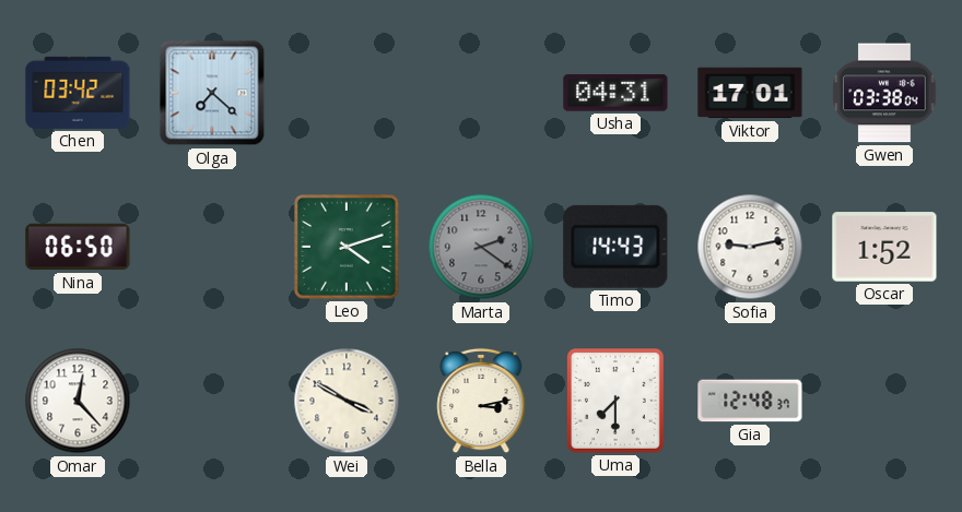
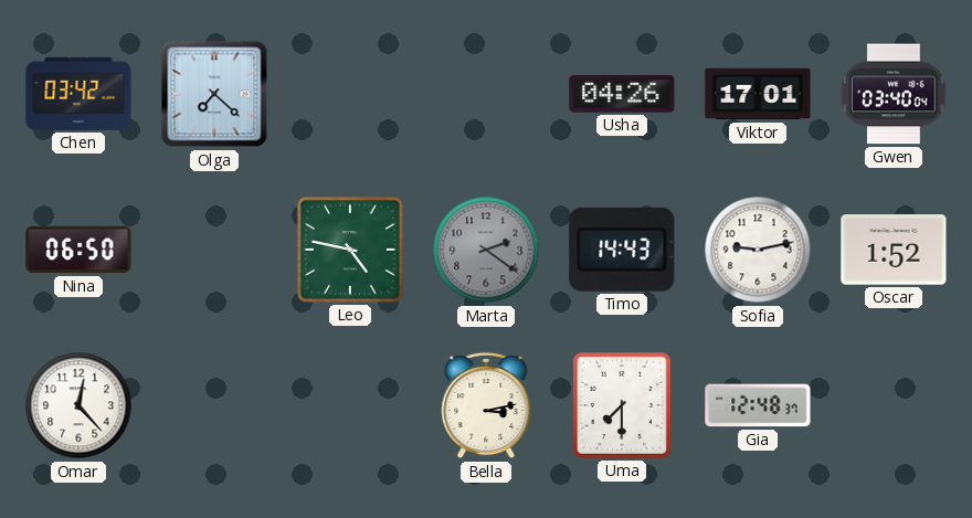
Usha: 04:31 -> 04:26 (622, 94)
Gwen: 03:38 -> 03:40 (894, 94)
Leo: 4:12 -> 4:47 (350, 250)
Wei: 3:50 -> none (347, 401)
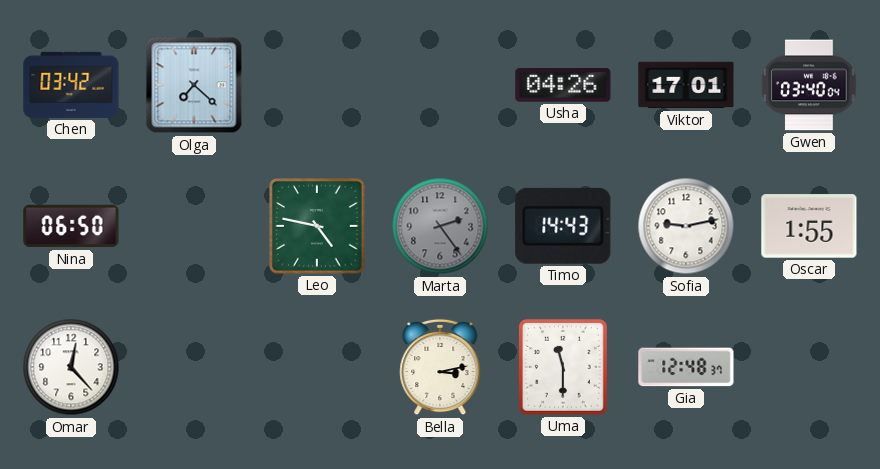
Marta: 2:21 -> 2:24 (440, 226)
Oscar: 1:52 -> 1:55 (809, 226)
Uma: 7:30 -> 11:30 (563, 368)
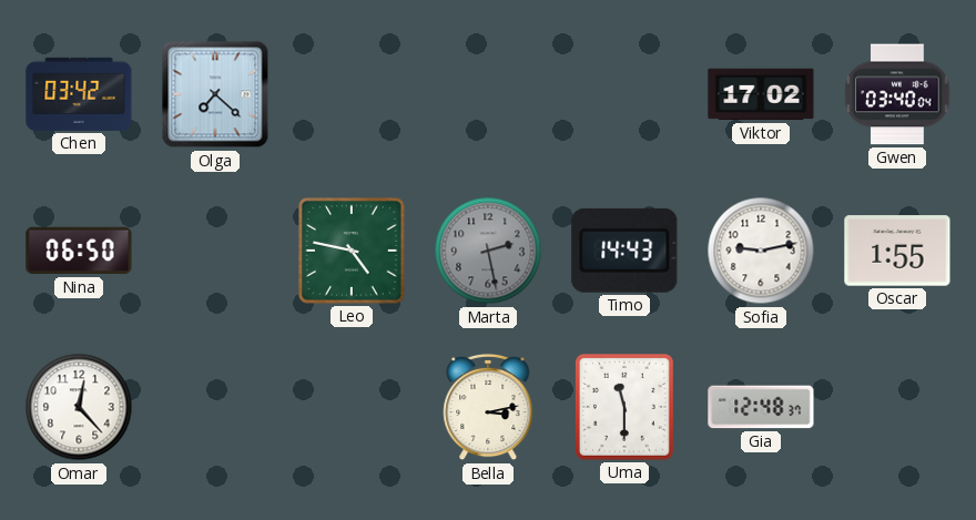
Usha: 04:26 -> none (563, 85)
Viktor: 17:01 -> 17:02 (761, 94)
Marta: 2:24 -> 2:28 (488, 251)
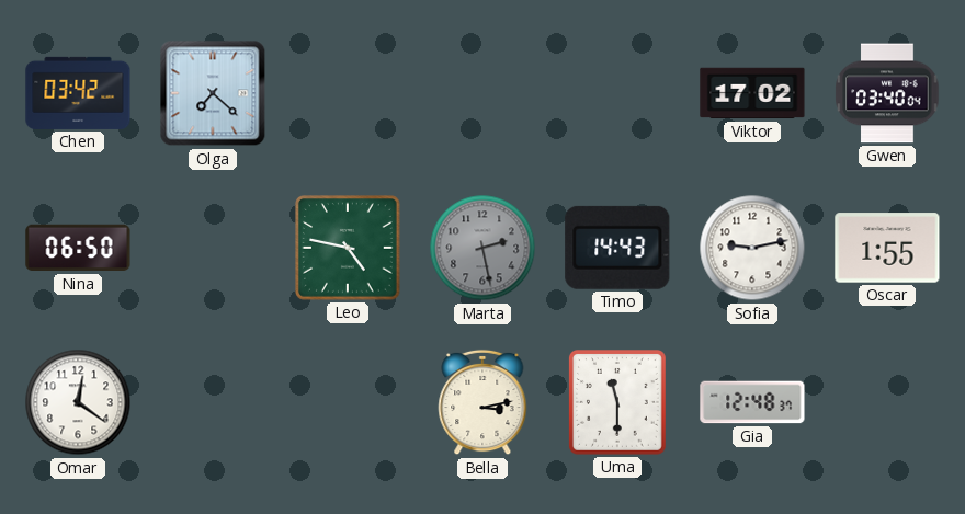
Omar: 12:23 -> 12:21 (78, 402)
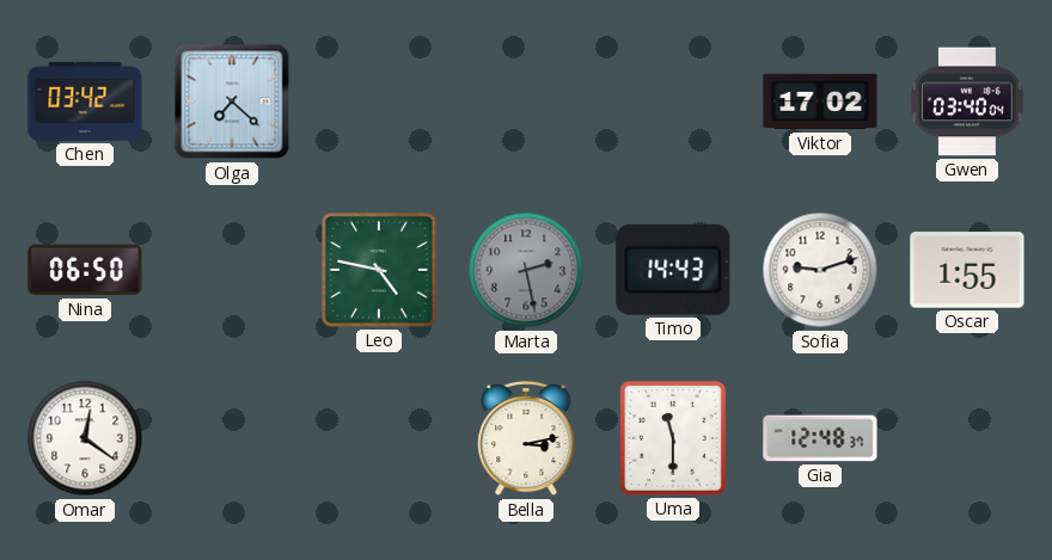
Sofia: 9:13 -> 9:12 (820, 270)
